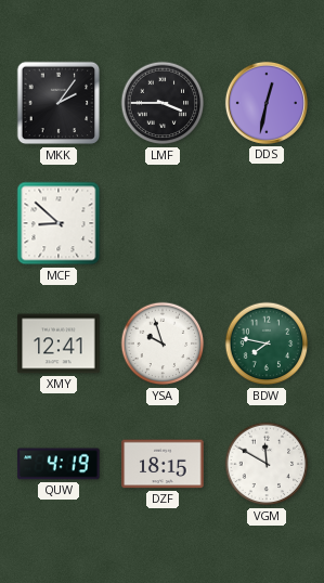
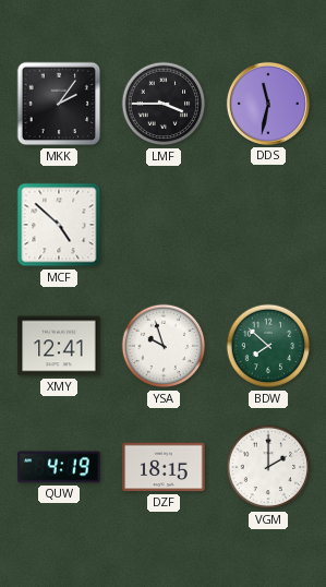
DDS: 12:32 -> 11:32 (268, 104)
MCF: 8:52 -> 4:52 (59, 225)
BDW: 7:47 -> 7:52 (268, 346)
VGM: 11:50 -> 2:00 (268, 467)
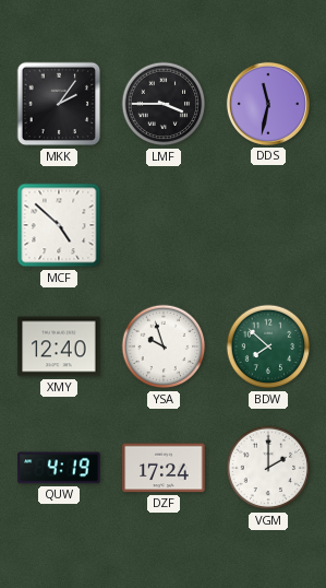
XMY: 12:41 -> 12:40 (59, 346)
DZF: 18:15 -> 17:24 (164, 468)
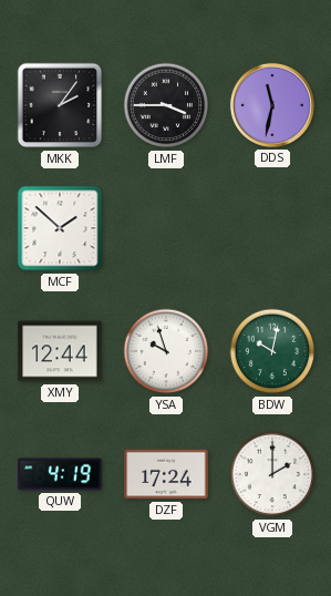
MCF: 4:52 -> 1:52 (60, 228)
XMY: 12:40 -> 12:44 (60, 351)
BDW: 7:52 -> 10:02 (272, 351)
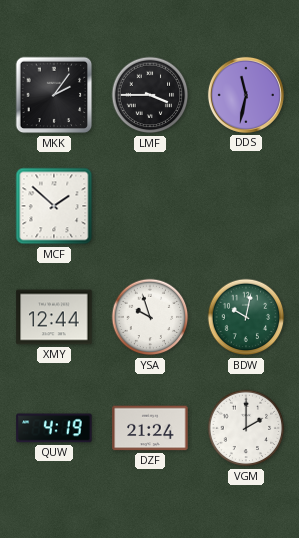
DZF: 17:24 -> 21:24 (150, 428)
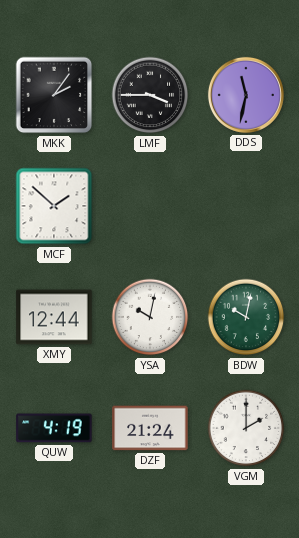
YSA: 9:57 -> 10:02 (150, 317)
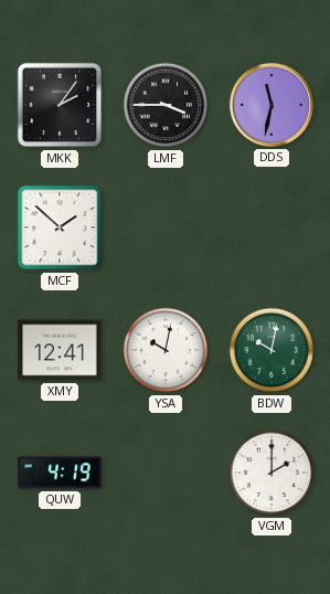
XMY: 12:44 -> 12:41 (60, 350)
DZF: 21:24 -> none (150, 428)
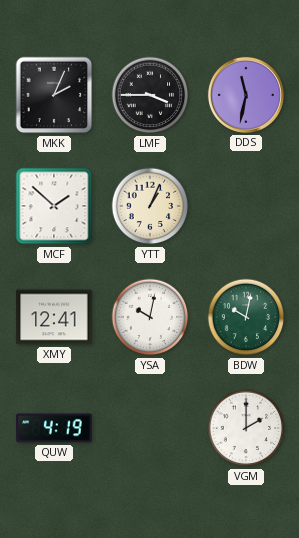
MKK: 2:06 -> 2:04 (54, 95)
YTT: none -> 1:04 (150, 206)
